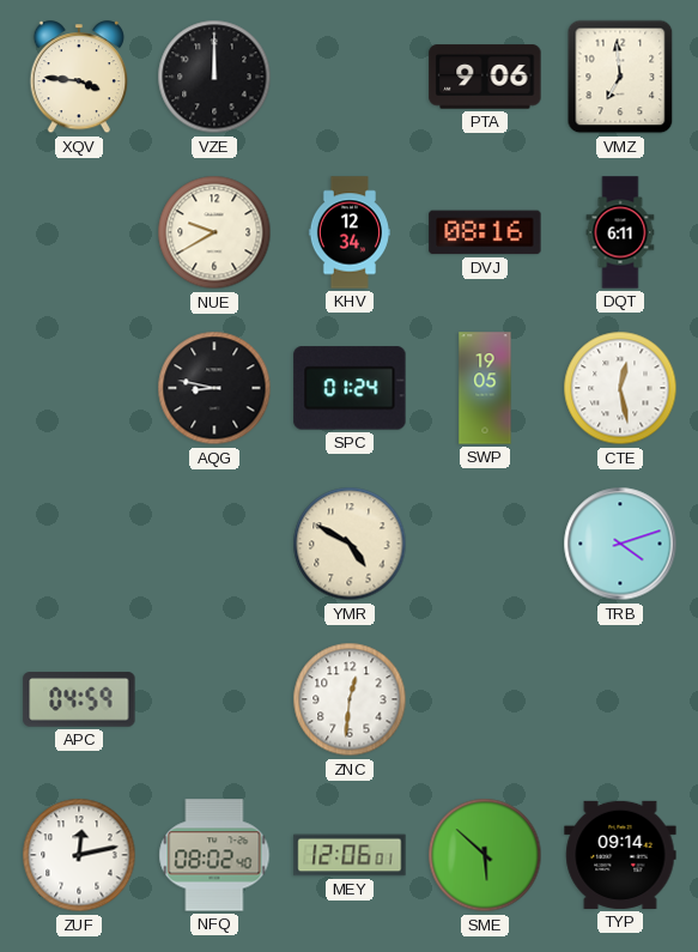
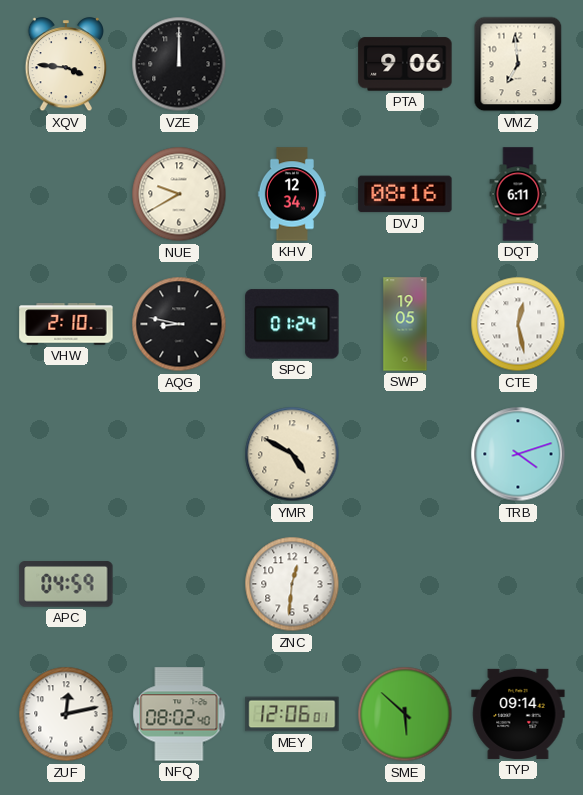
VHW: none -> 2:10 (66, 324)
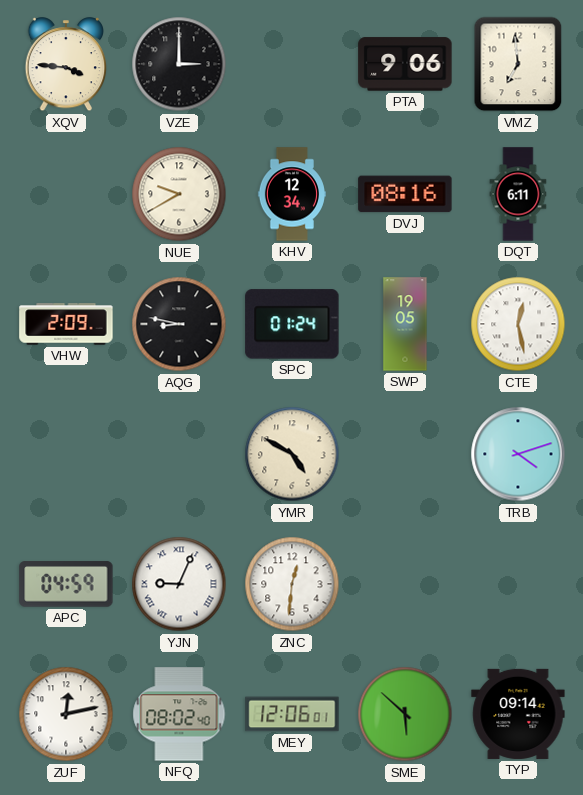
VZE: 12:00 -> 3:00 (179, 64)
VHW: 2:10 -> 2:09 (66, 324)
YJN: none -> 9:04 (179, 584)
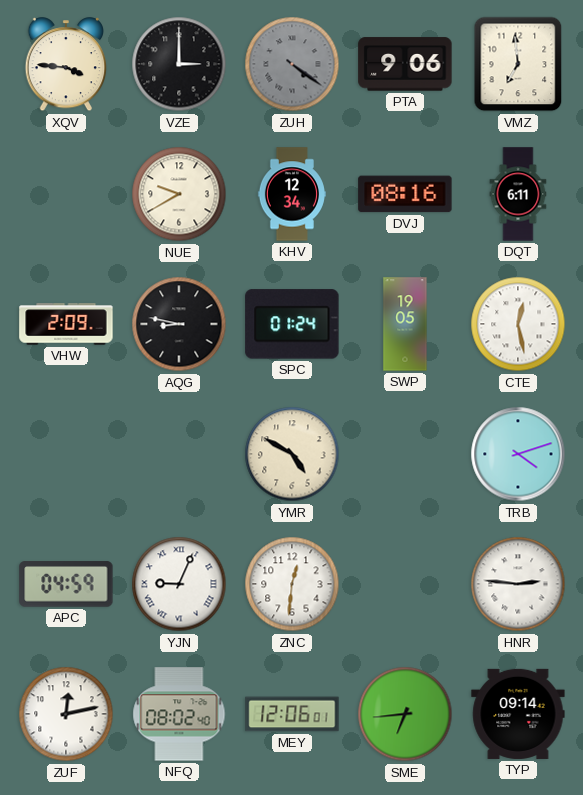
ZUH: none -> 4:21 (292, 64)
HNR: none -> 2:46 (518, 584)
SME: 5:52 -> 6:44 (405, 714)
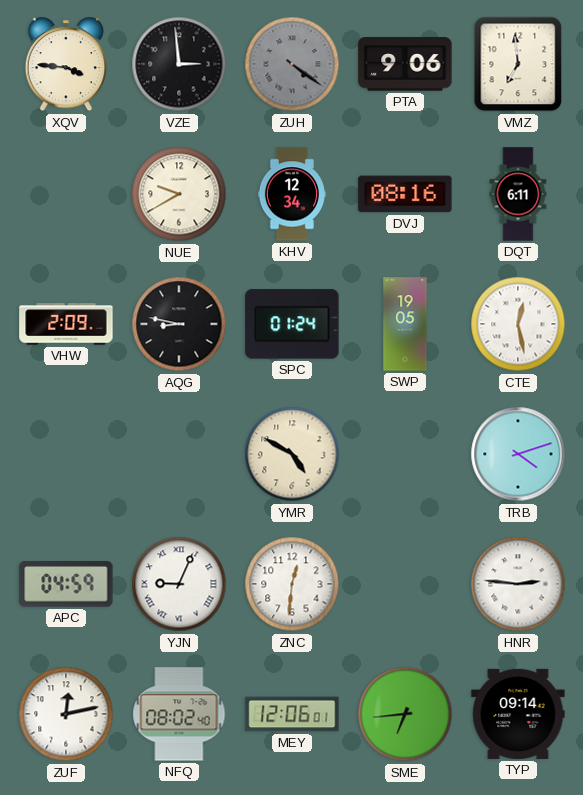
VZE: 3:00 -> 2:59 (179, 64)
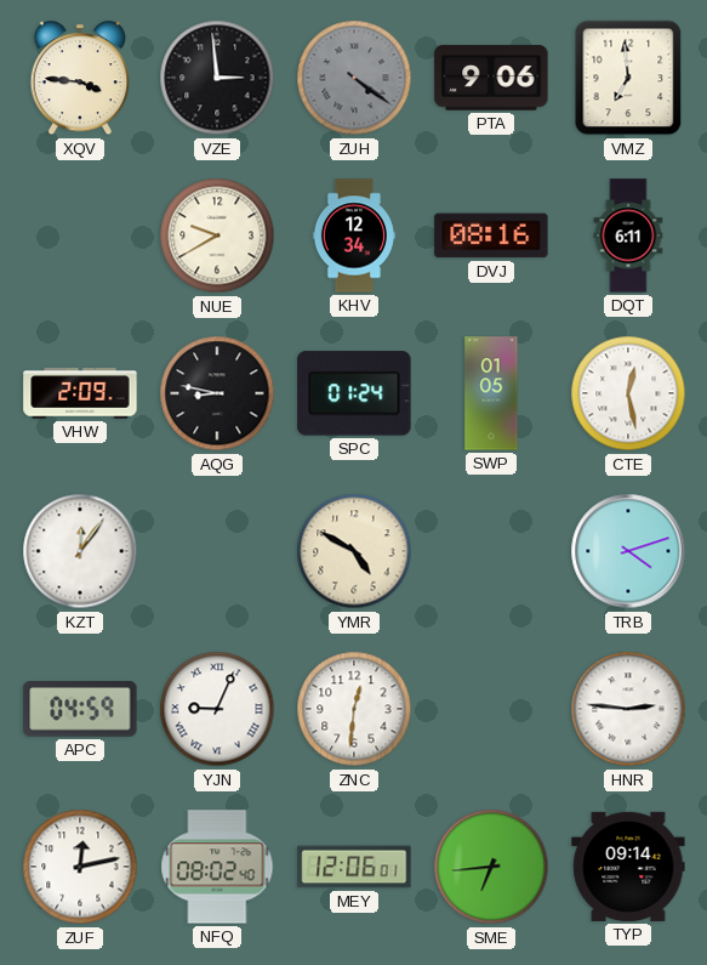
SWP: 19:05 -> 01:05 (491, 393)
KZT: none -> 12:06 (80, 551)
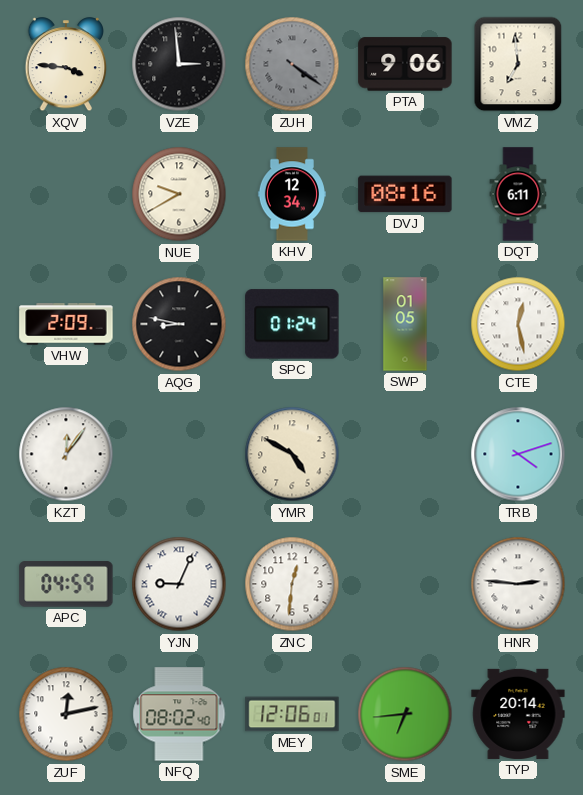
TYP: 09:14 -> 20:14 (518, 714)
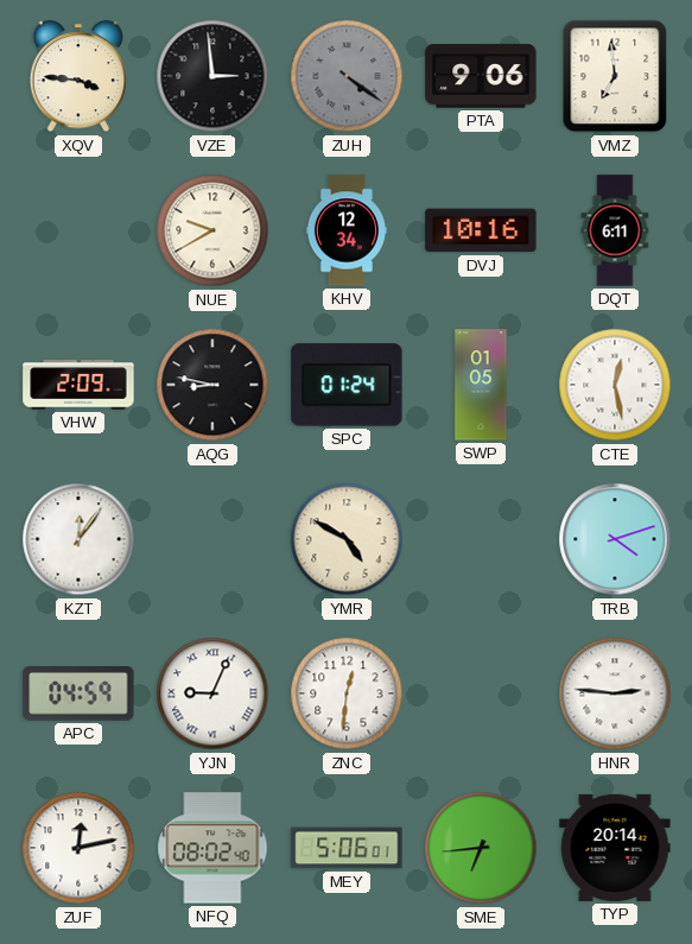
DVJ: 08:16 -> 10:16 (481, 230)
MEY: 12:06 -> 5:06 (347, 848)
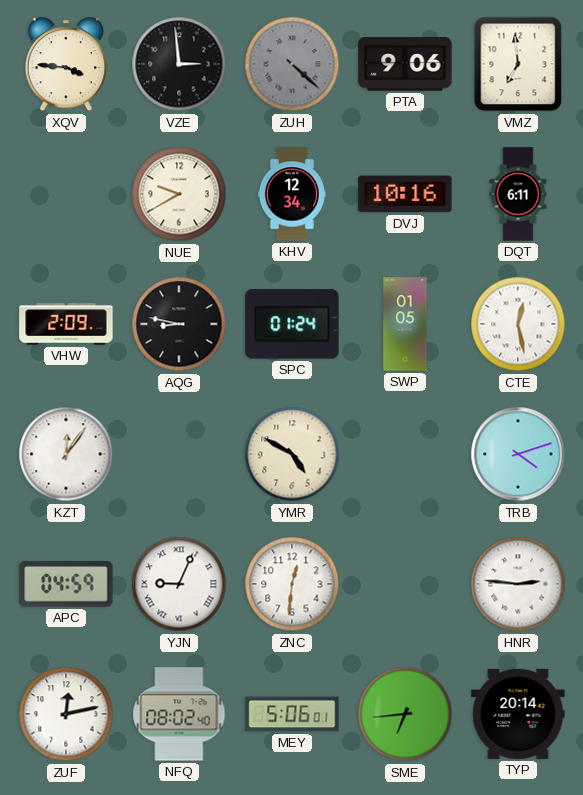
ZUH: 4:21 -> 4:22 (292, 64)
